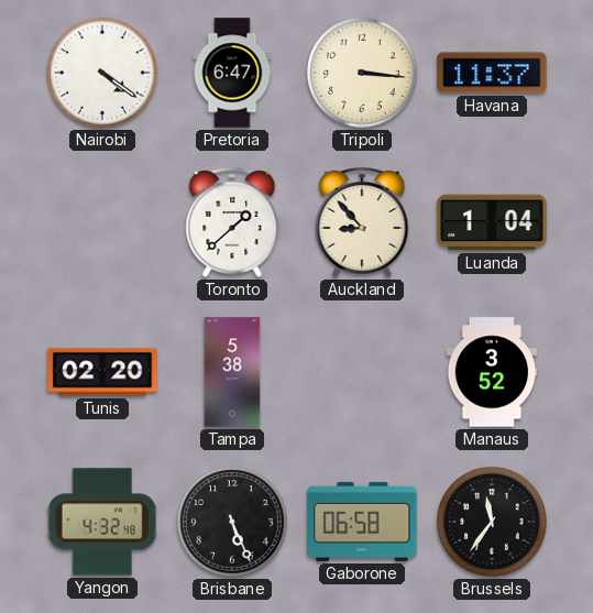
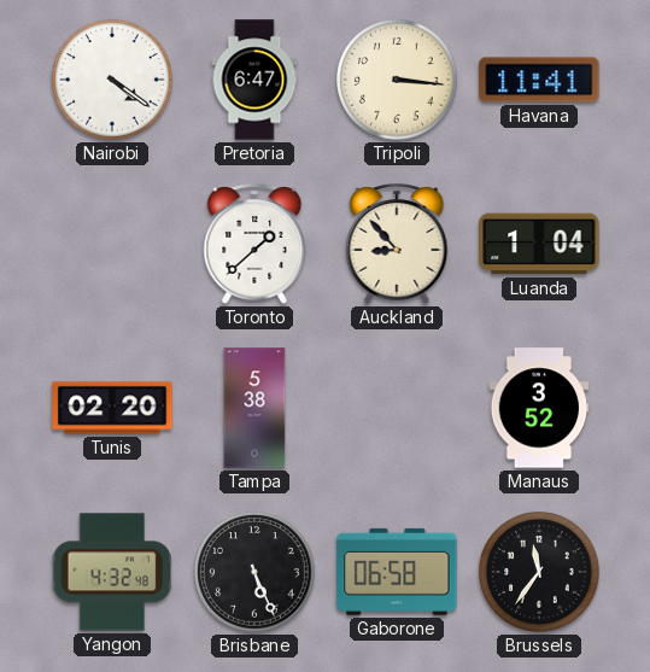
Havana: 11:37 -> 11:41 (539, 80)
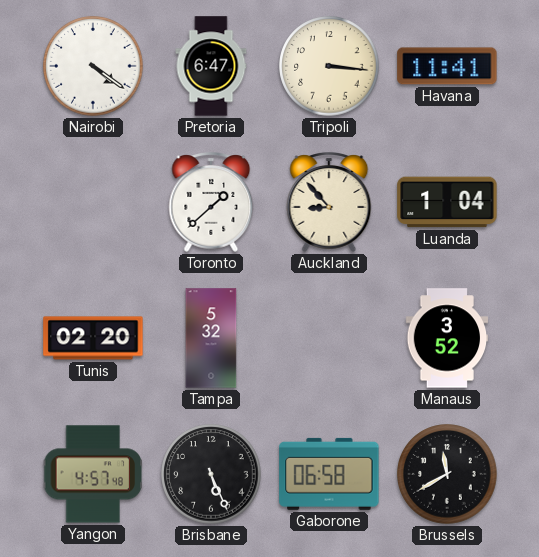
Tampa: 5:38 -> 5:32 (211, 338)
Yangon: 4:32 -> 4:57 (93, 474)
Brussels: 11:36 -> 11:40 (447, 474)
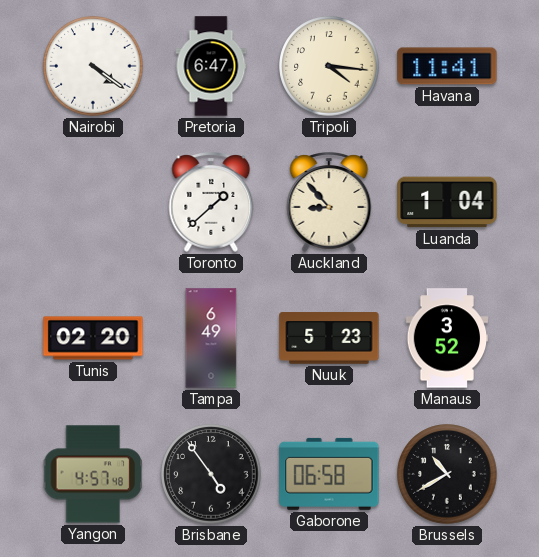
Tripoli: 3:16 -> 4:16 (329, 66)
Tampa: 5:32 -> 6:49 (211, 338)
Nuuk: none -> 5:23 (329, 338)
Brisbane: 5:26 -> 4:54 (211, 474)
Brussels: 11:40 -> 10:40 (447, 474)
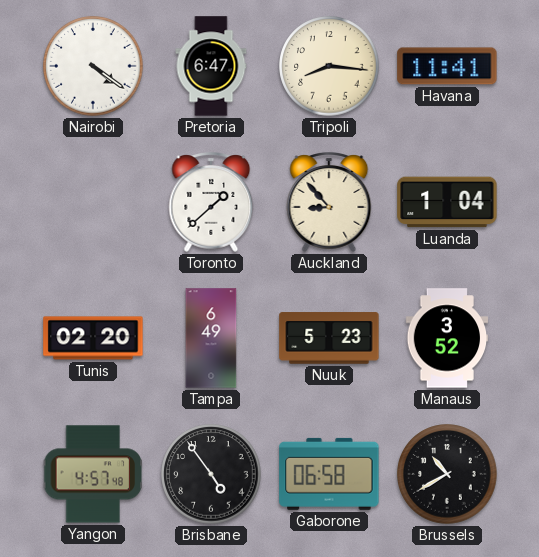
Tripoli: 4:16 -> 8:16 (329, 66)
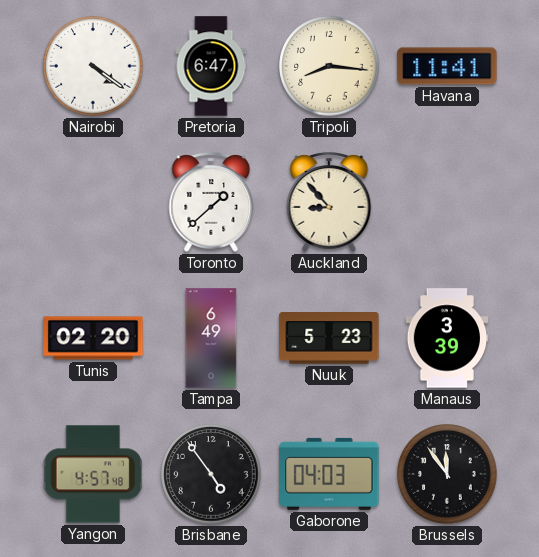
Luanda: 1:04 -> none (447, 202)
Manaus: 3:52 -> 3:39 (447, 338)
Gaborone: 06:58 -> 04:03 (329, 474)
Brussels: 10:40 -> 11:54 (447, 474)
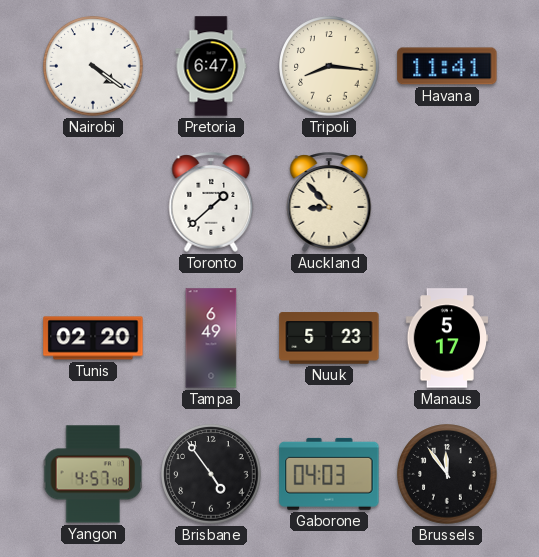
Manaus: 3:39 -> 5:17 (447, 338)
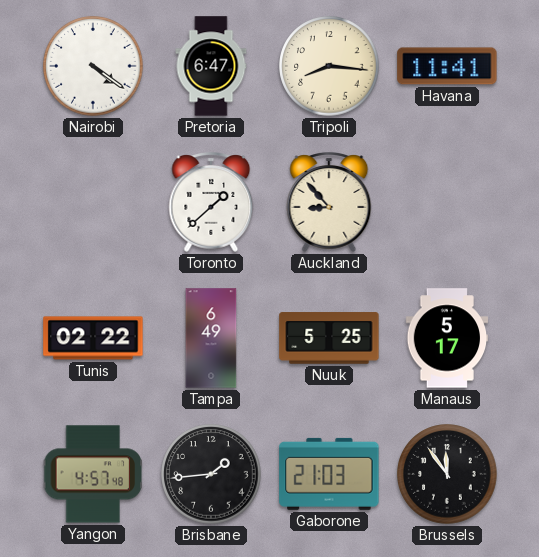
Tunis: 02:20 -> 02:22 (93, 338)
Nuuk: 5:23 -> 5:25 (329, 338)
Brisbane: 4:54 -> 1:44 (211, 474)
Gaborone: 04:03 -> 21:03 (329, 474)
